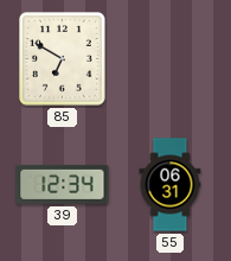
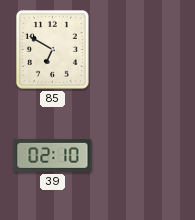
39: 12:34 -> 02:10 (53, 155)
55: 06:31 -> none (171, 185)
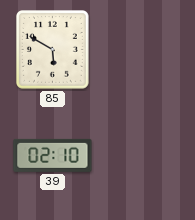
85: 6:50 -> 5:50 (53, 50)
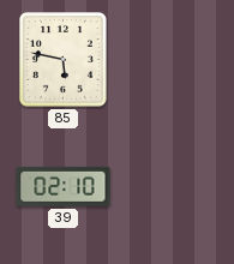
85: 5:50 -> 5:47 (64, 60)
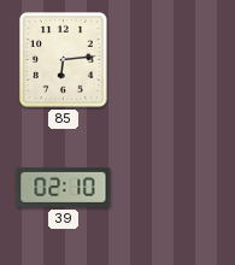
85: 5:47 -> 6:14 (64, 60)
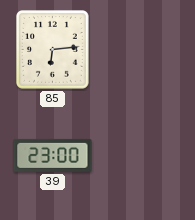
39: 02:10 -> 23:00 (53, 155)
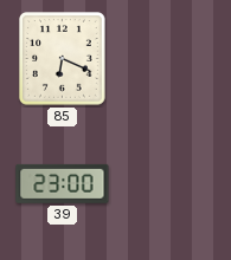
85: 6:14 -> 6:19 (63, 59)
